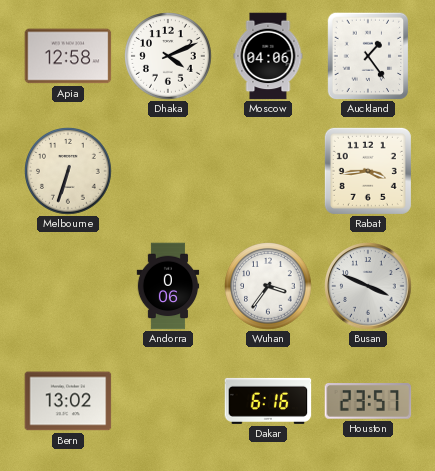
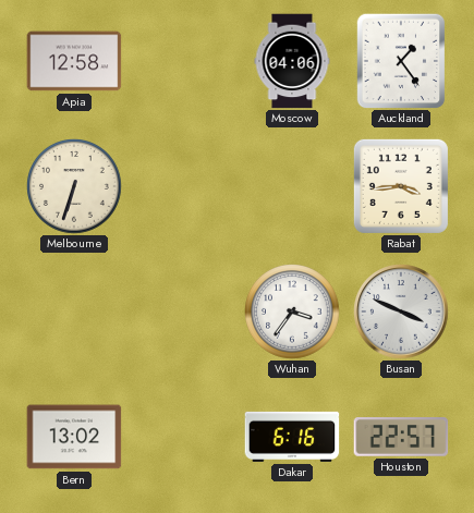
Dhaka: 4:11 -> none (168, 56)
Andorra: 0:06 -> none (168, 286)
Houston: 23:57 -> 22:57 (401, 438)
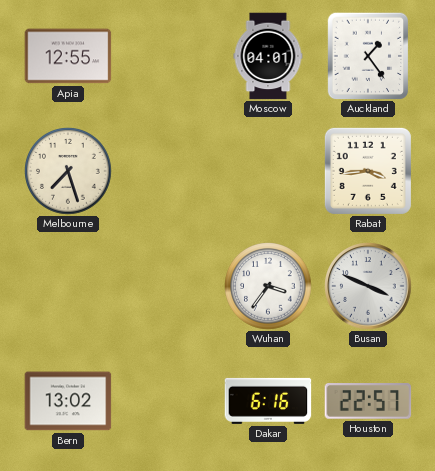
Apia: 12:58 -> 12:55 (68, 56)
Moscow: 04:06 -> 04:01 (268, 56)
Melbourne: 6:33 -> 7:27 (68, 171)
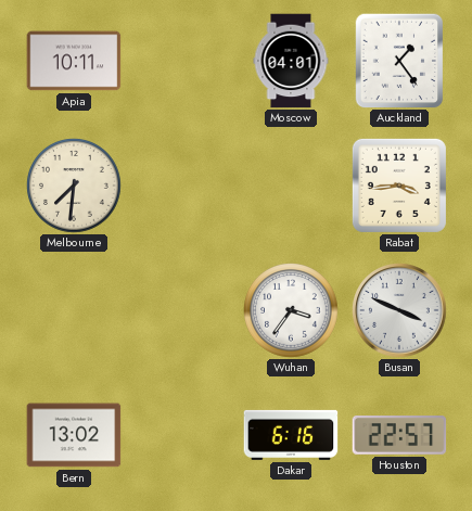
Apia: 12:55 -> 10:11 (74, 61)
Melbourne: 7:27 -> 7:31 (74, 186)
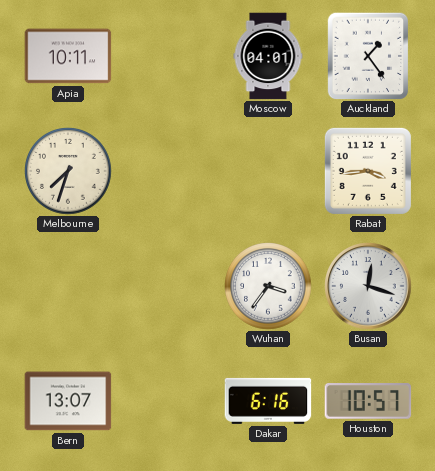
Melbourne: 7:31 -> 7:33 (68, 171)
Busan: 3:49 -> 12:18 (368, 286)
Bern: 13:02 -> 13:07 (68, 401)
Houston: 22:57 -> 10:57 (368, 402)
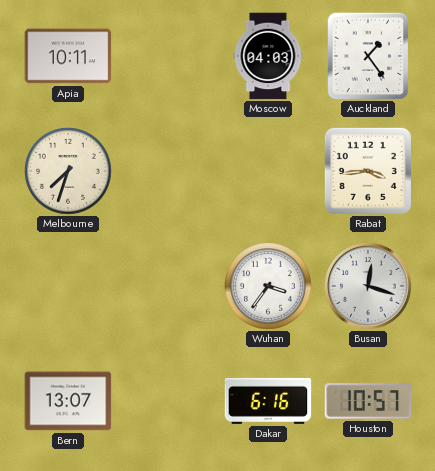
Moscow: 04:01 -> 04:03 (268, 56)
